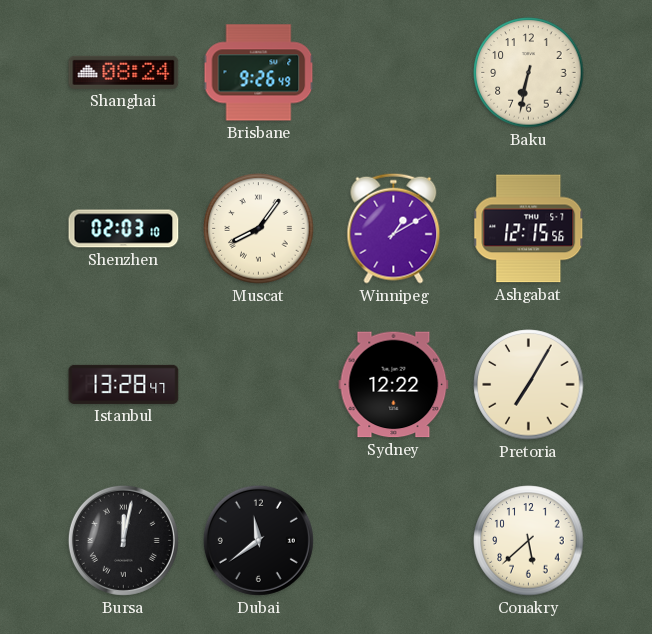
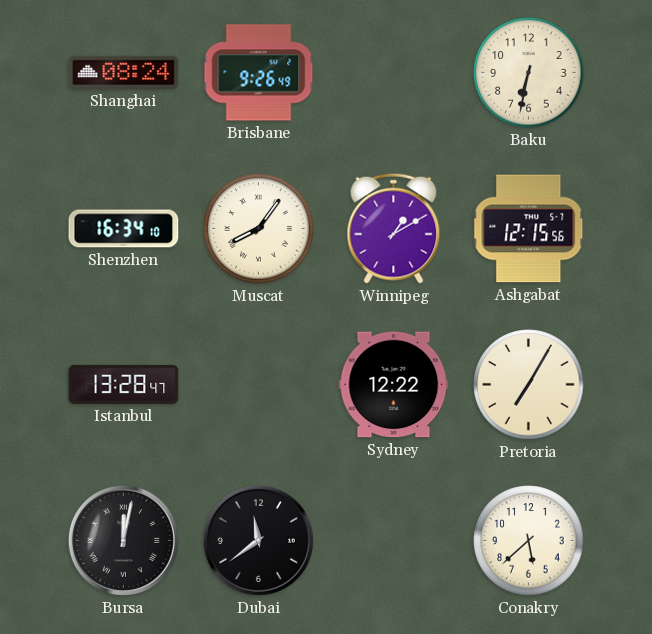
Shenzhen: 02:03 -> 16:34 (124, 229)
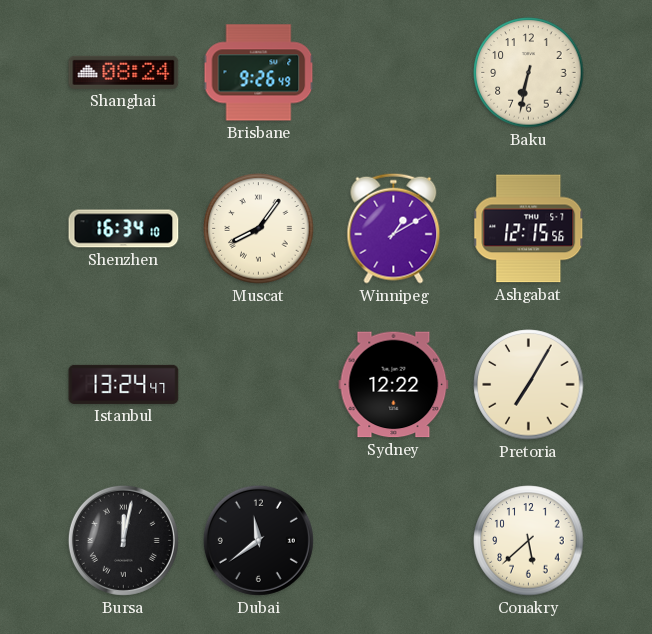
Istanbul: 13:28 -> 13:24 (124, 384)
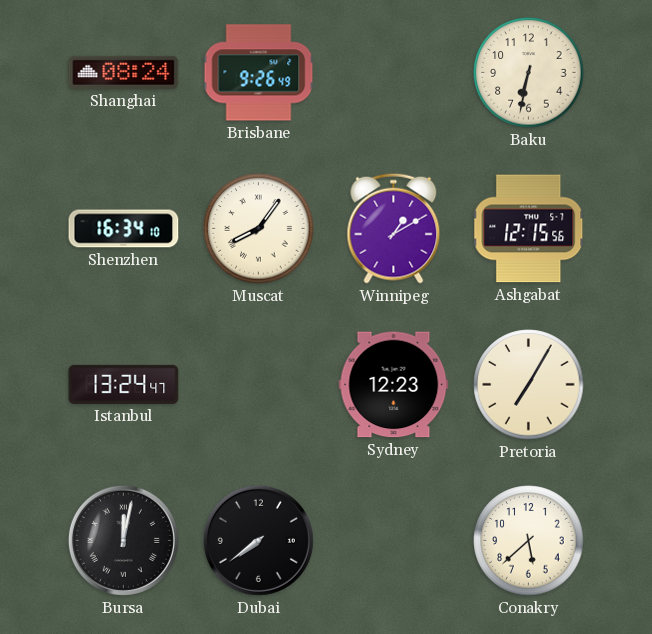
Sydney: 12:22 -> 12:23 (394, 385)
Dubai: 11:39 -> 7:39 (258, 540)
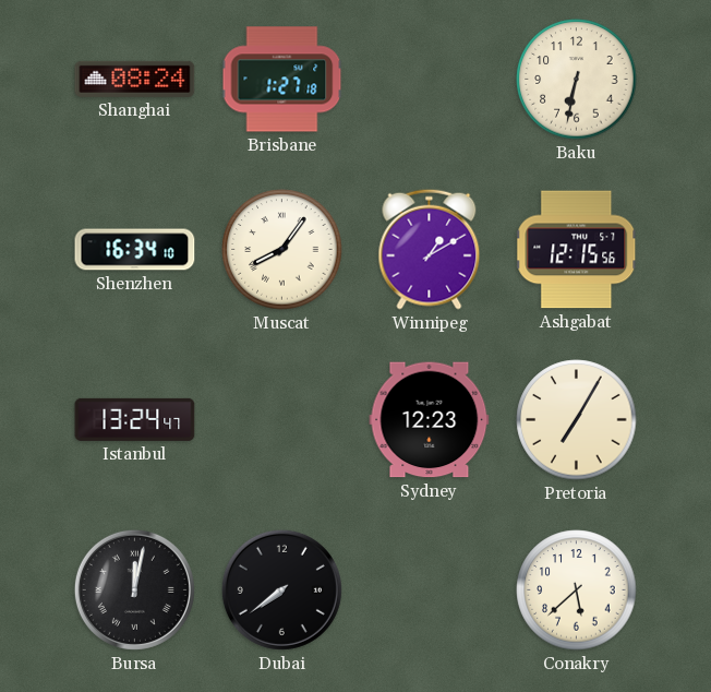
Brisbane: 9:26 -> 1:27 (282, 80)
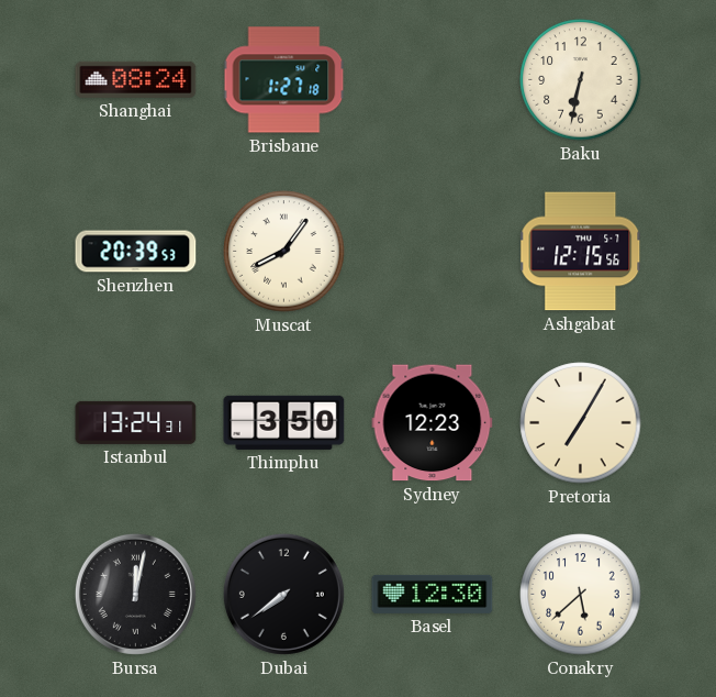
Shenzhen: 16:34 -> 20:39 (136, 252)
Winnipeg: 1:10 -> none (430, 249)
Istanbul: 13:24:47 -> 13:24:31 (136, 422)
Thimphu: none -> 3:50 (284, 422)
Basel: none -> 12:30 (433, 594)
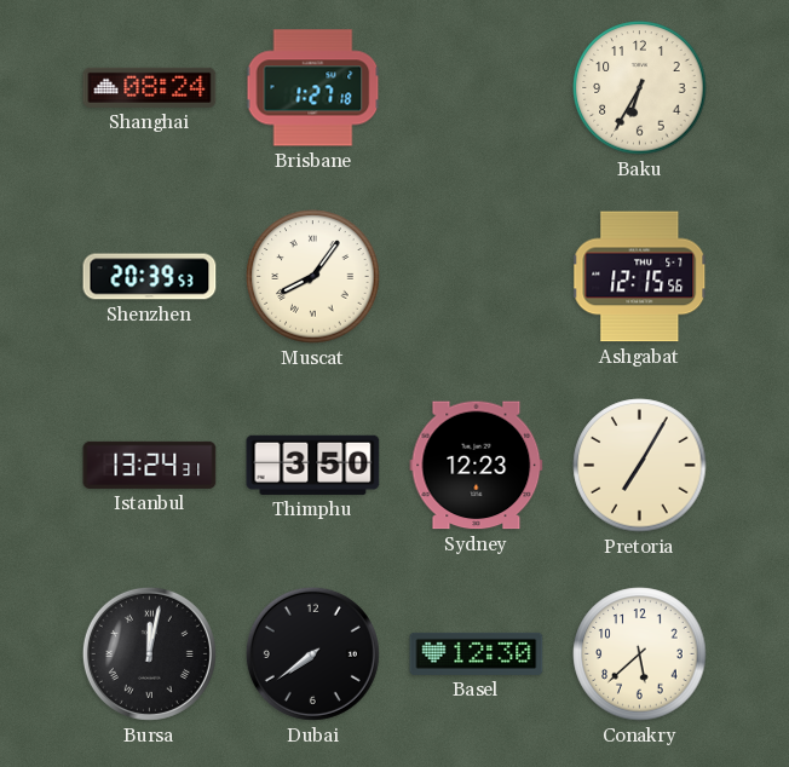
Baku: 6:32 -> 6:35 (640, 88)
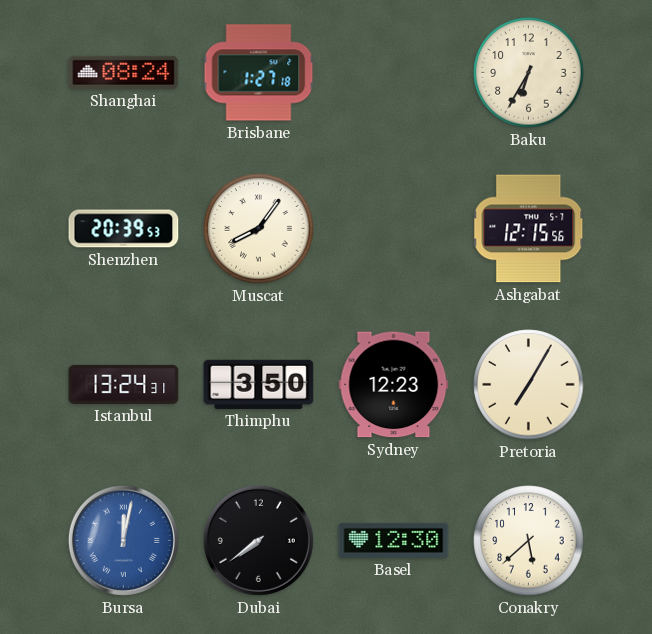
Bursa dial: black -> blue (123, 540)
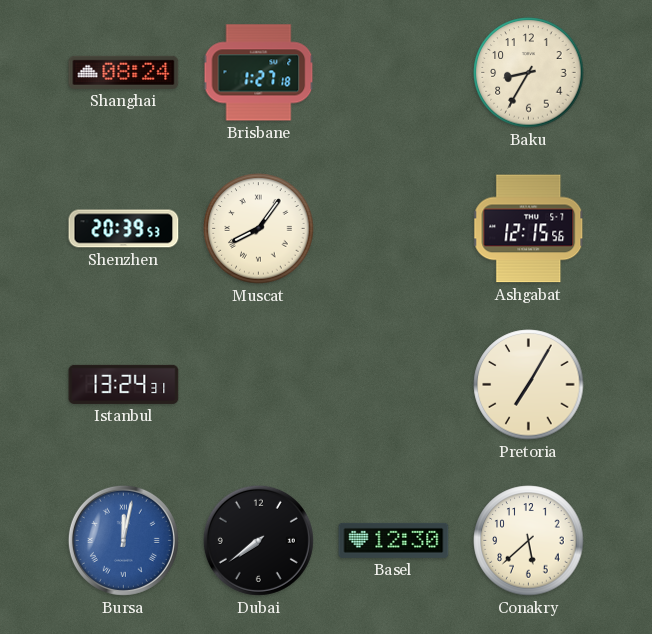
Baku: 6:35 -> 8:35 (529, 73)
Thimphu: 3:50 -> none (259, 384)
Sydney: 12:23 -> none (394, 385)
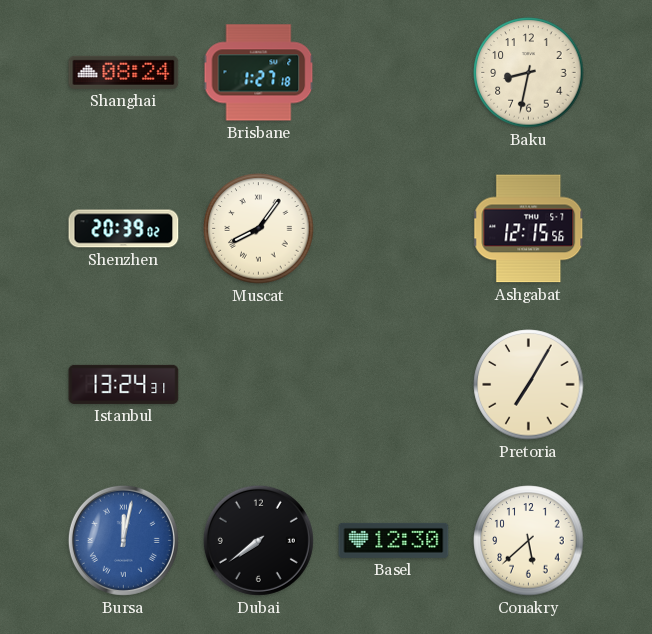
Baku: 8:35 -> 8:32 (529, 73)
Shenzhen: 20:39:53 -> 20:39:02 (124, 229)
